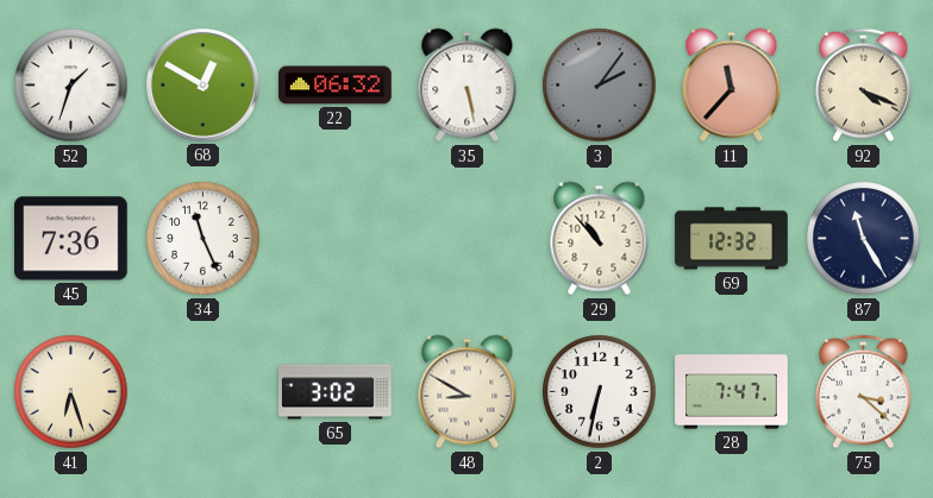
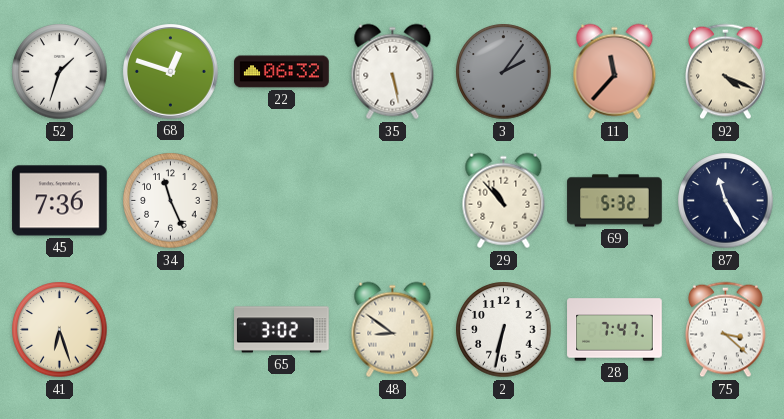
68: 12:50 -> 12:48 (171, 72)
69: 12:32 -> 5:32 (615, 201)
48: 8:50 -> 8:51 (393, 330)
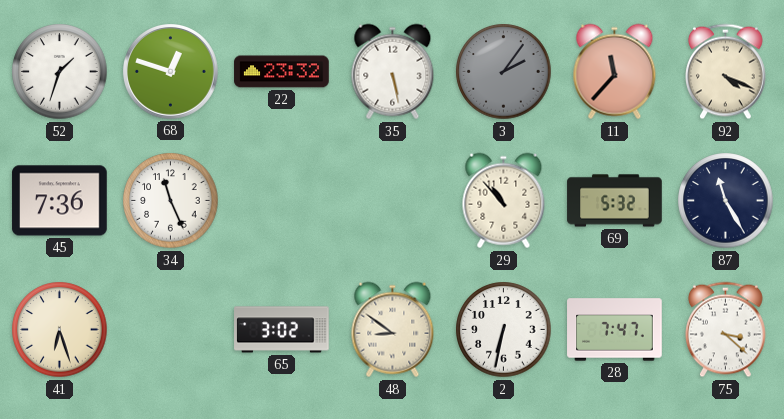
22: 06:32 -> 23:32 (282, 72)
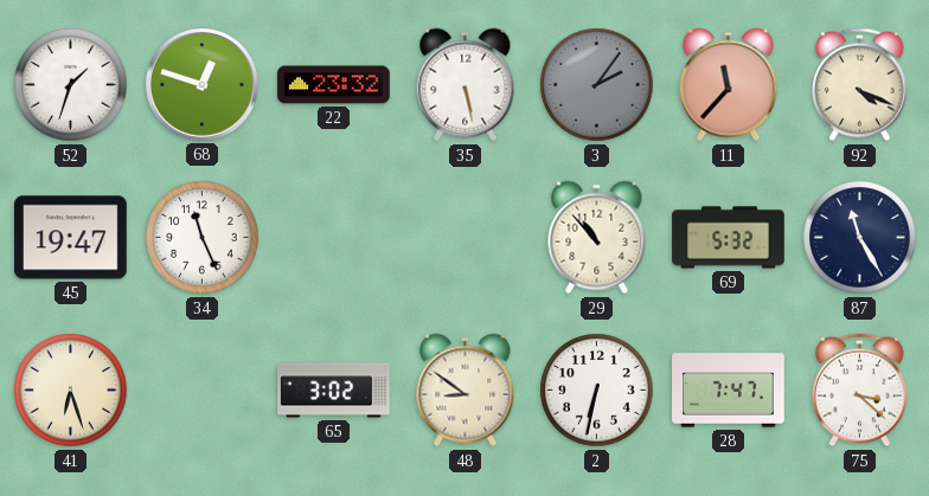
45: 7:36 -> 19:47 (71, 238)
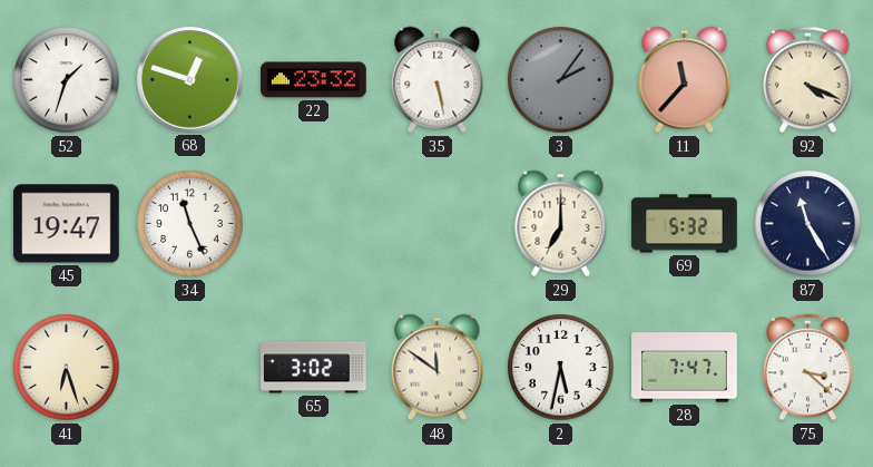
29: 10:53 -> 7:00 (561, 224)
48: 8:51 -> 11:51 (438, 368)
2: 6:32 -> 5:32 (561, 368)
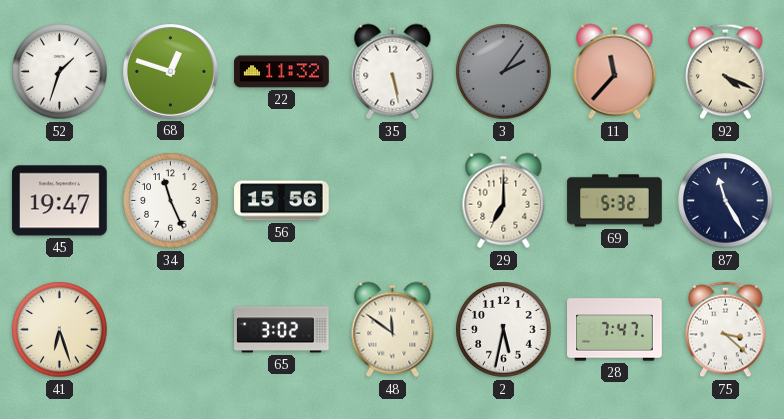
22: 23:32 -> 11:32 (282, 72)
56: none -> 15:56 (282, 201)
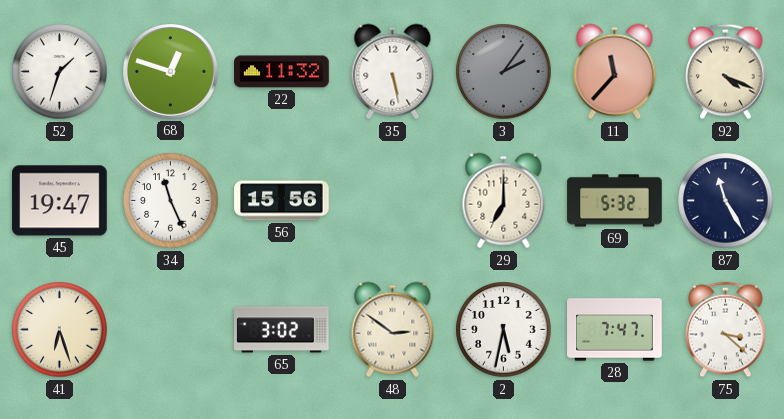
48: 11:51 -> 2:51 (393, 330)
